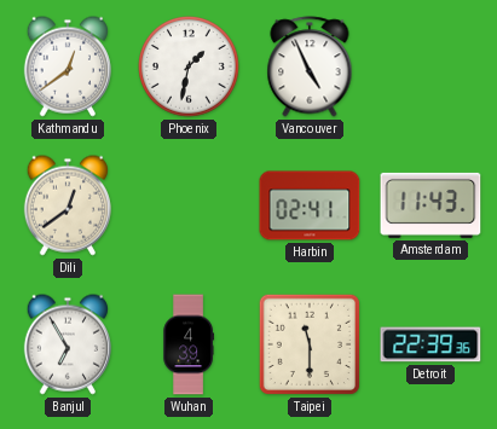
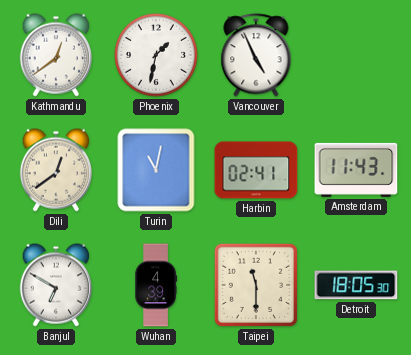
Turin: none -> 11:02 (156, 170)
Banjul: 6:55 -> 6:50 (56, 285)
Detroit: 22:39 -> 18:05 (356, 285)
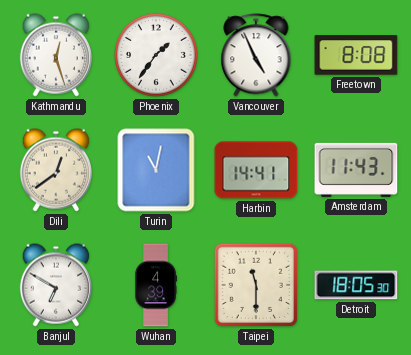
Kathmandu: 12:39 -> 12:27 (56, 55)
Phoenix: 1:32 -> 1:36 (157, 56)
Freetown: none -> 8:08 (356, 55)
Harbin: 02:41 -> 14:41 (256, 170)
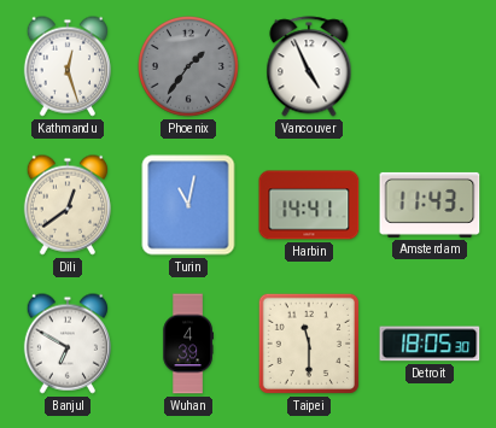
Phoenix dial: white -> grey (189, 68)
Freetown: 8:08 -> none (356, 55)
